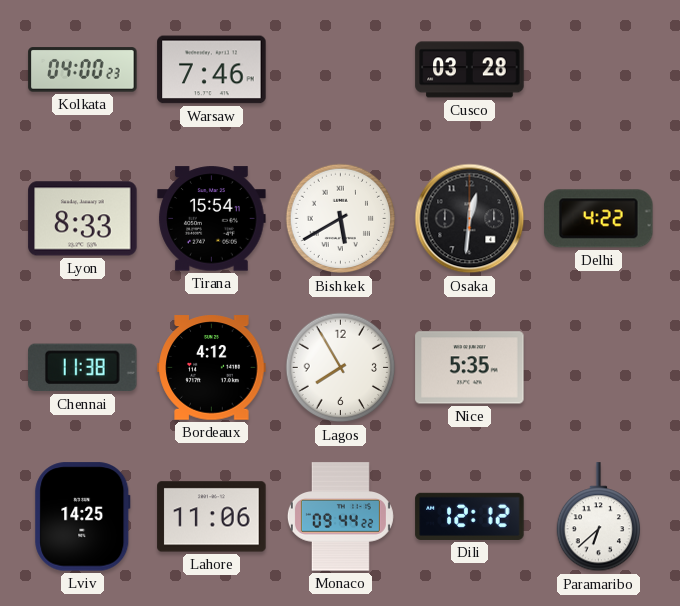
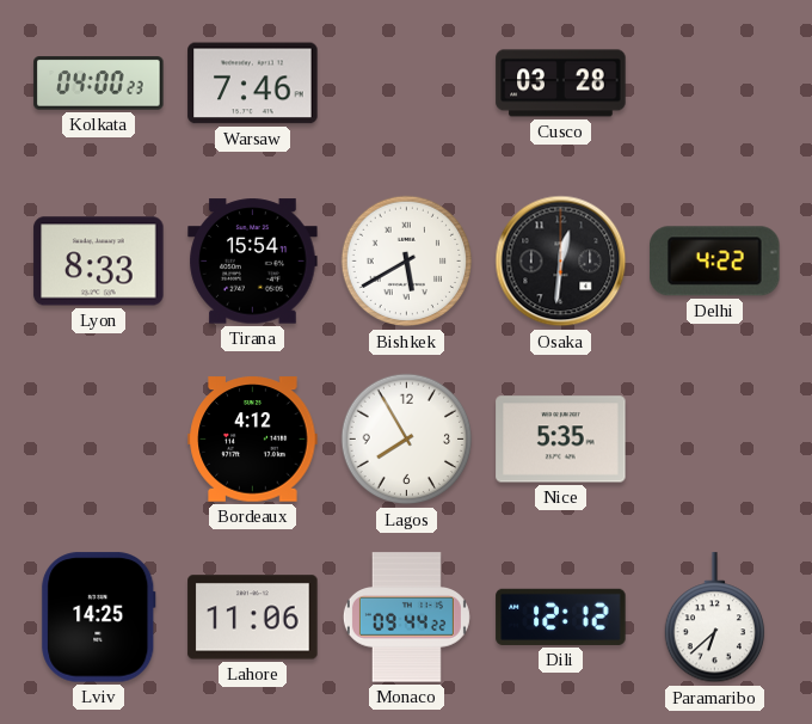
Chennai: 11:38 -> none (83, 368)
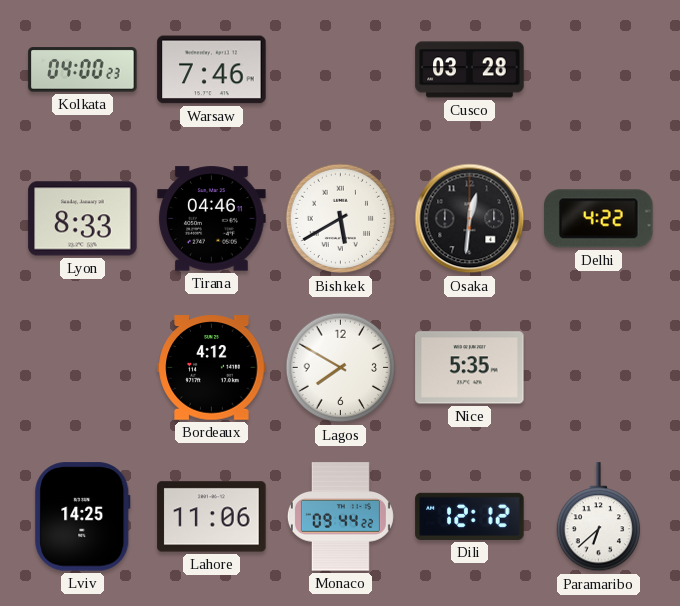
Tirana: 15:54 -> 04:46 (212, 219)
Lagos: 7:55 -> 7:50 (341, 368)
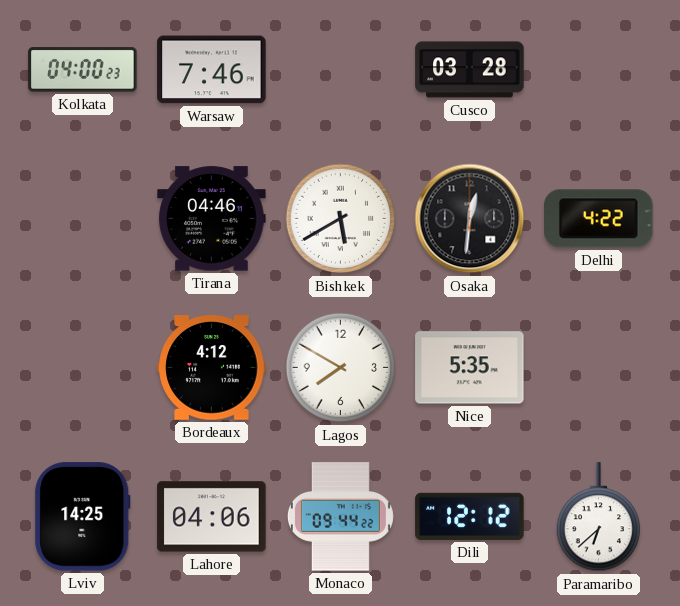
Lyon: 8:33 -> none (83, 219)
Lahore: 11:06 -> 04:06 (212, 517)
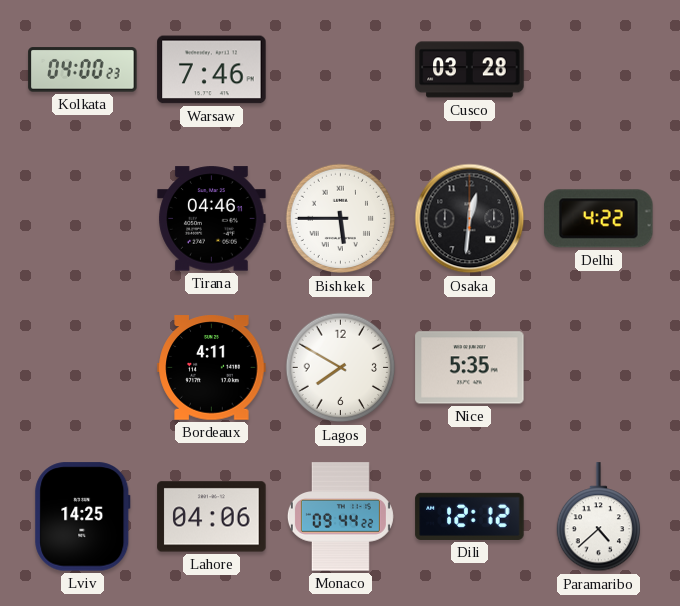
Bishkek: 5:40 -> 5:45 (341, 219)
Bordeaux: 4:12 -> 4:11 (212, 368)
Paramaribo: 6:38 -> 4:38 (598, 517)
